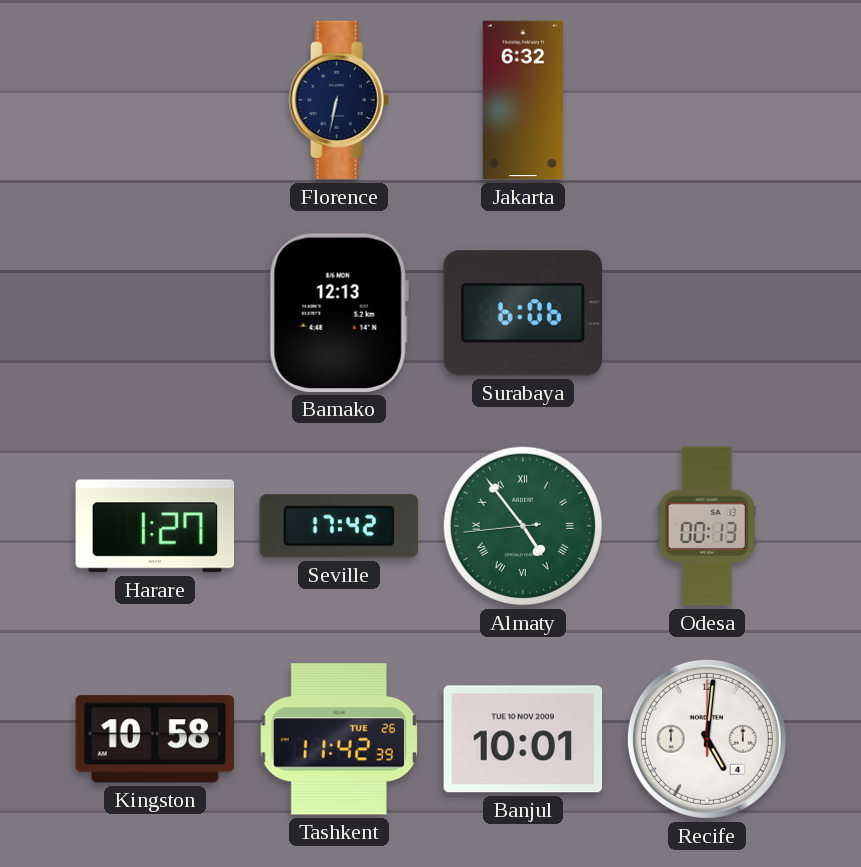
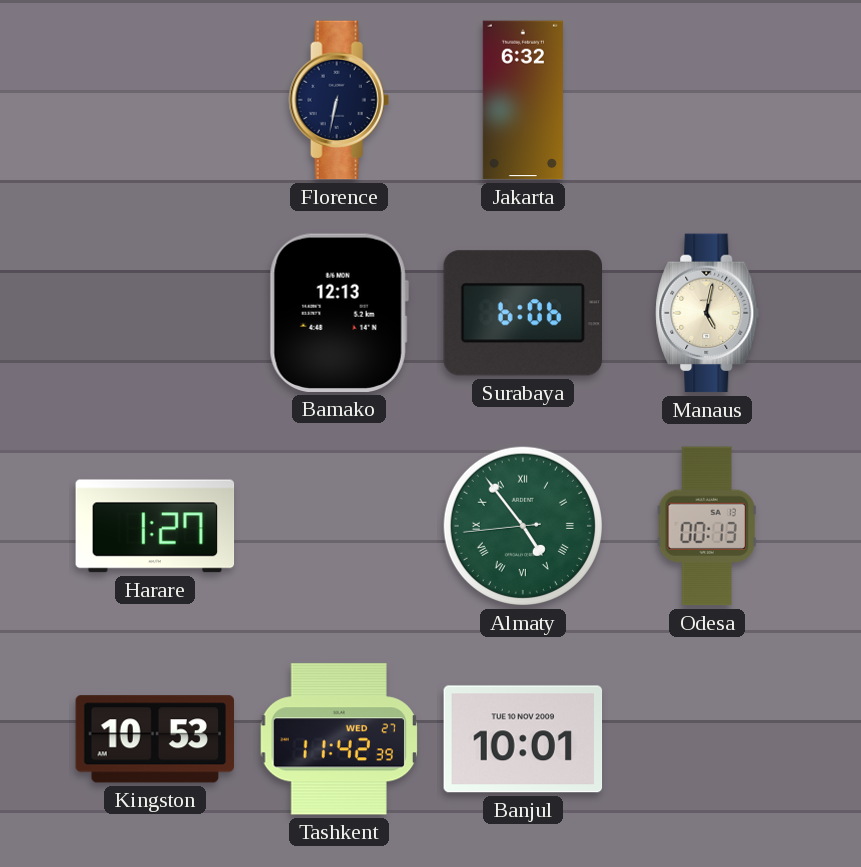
Manaus: none -> 5:02 (707, 313)
Seville: 17:42 -> none (338, 526)
Kingston: 10:58 -> 10:53 (155, 739)
Tashkent date: TUE 26 -> WED 27 (338, 739)
Recife: 5:01 -> none (707, 739)
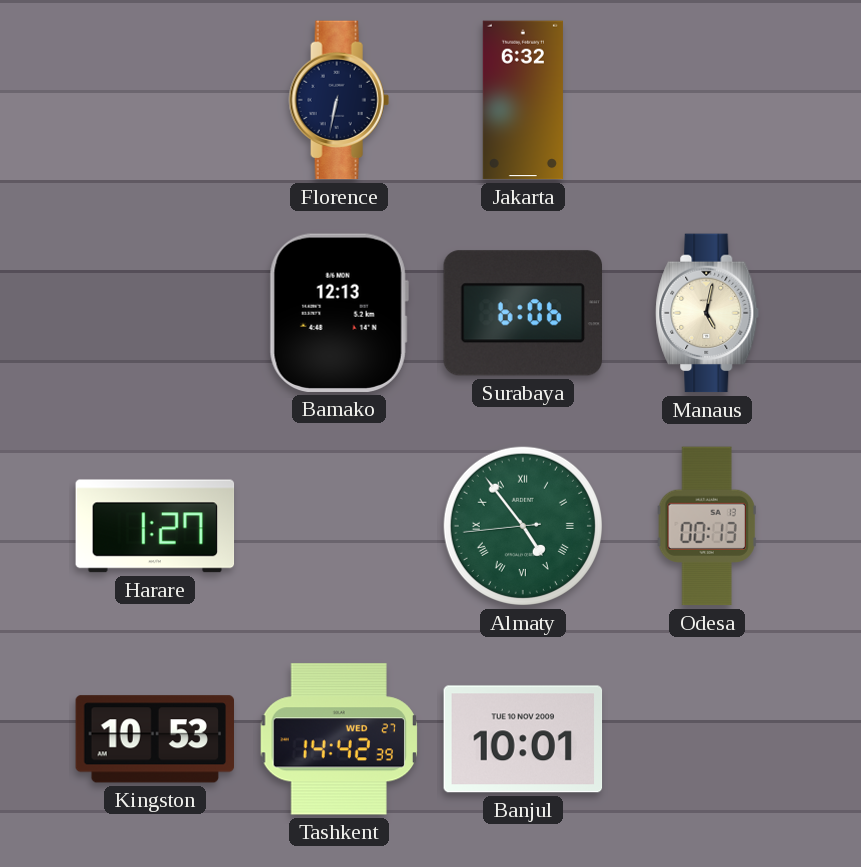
Tashkent: 11:42 -> 14:42 (338, 739)
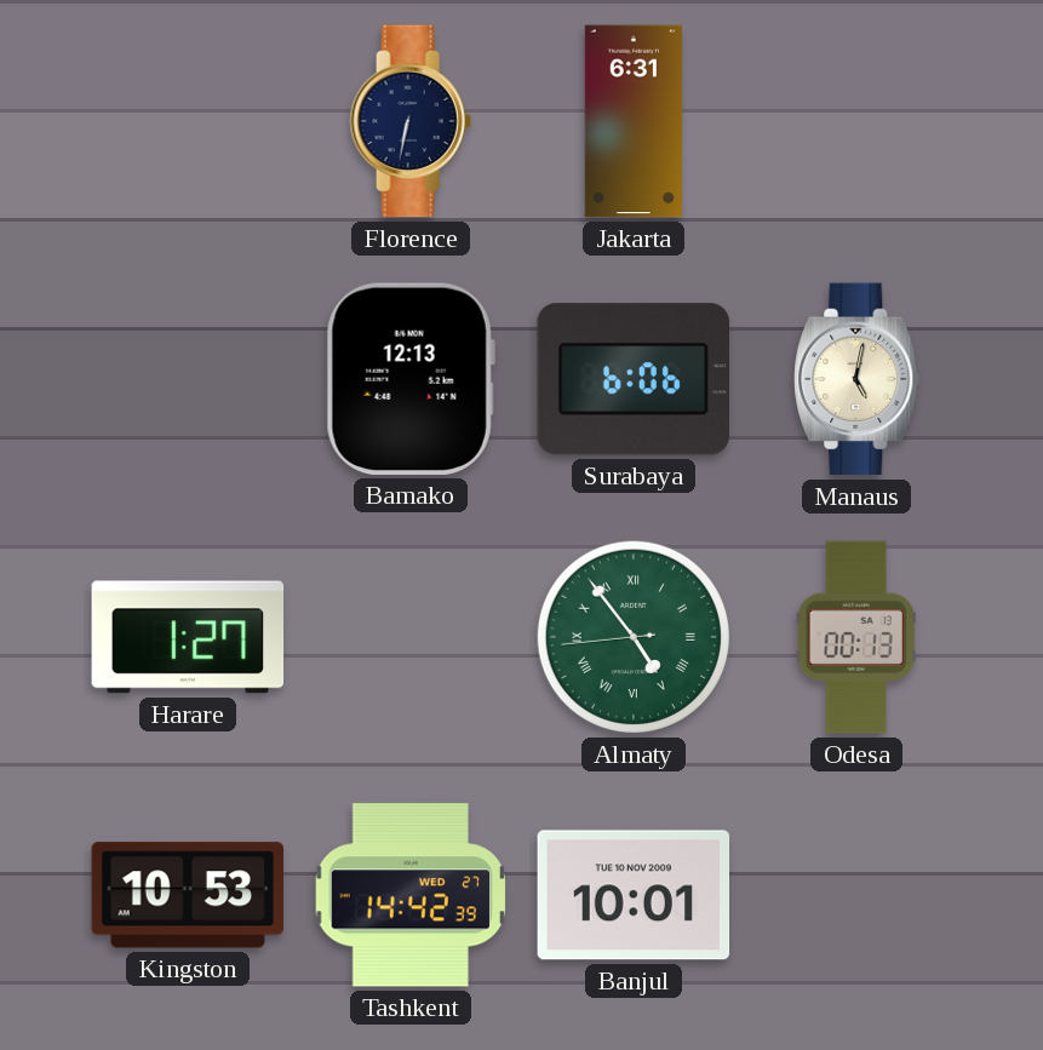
Jakarta: 6:32 -> 6:31 (634, 121)
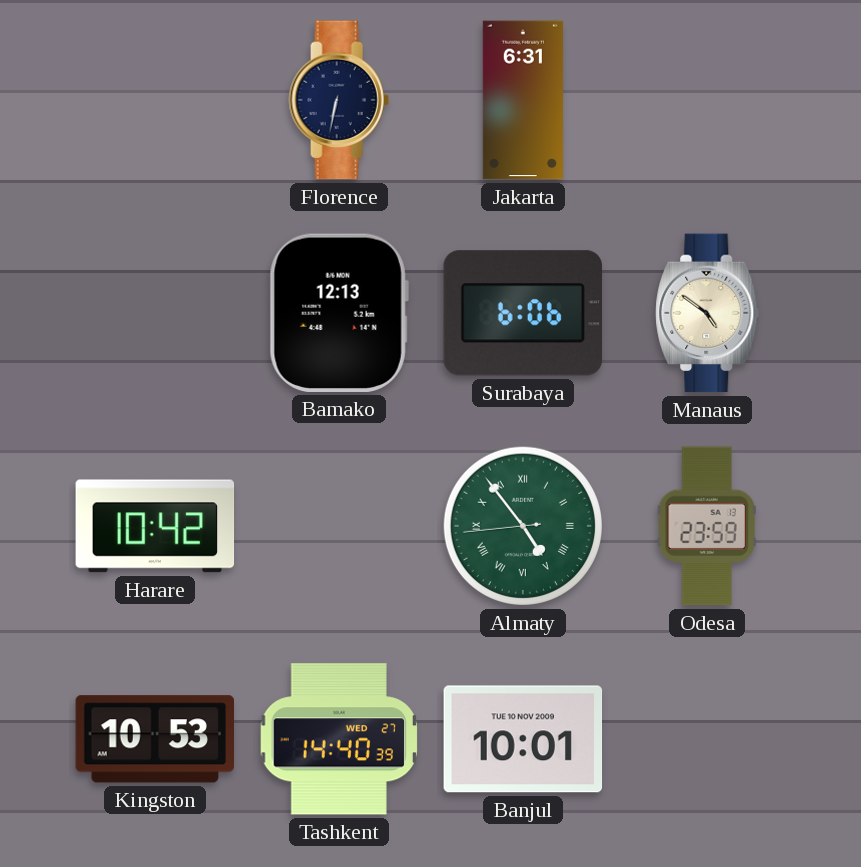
Manaus: 5:02 -> 4:51 (707, 313)
Harare: 1:27 -> 10:42 (155, 526)
Odesa: 00:13 -> 23:59 (707, 526)
Tashkent: 14:42 -> 14:40 (338, 739)
